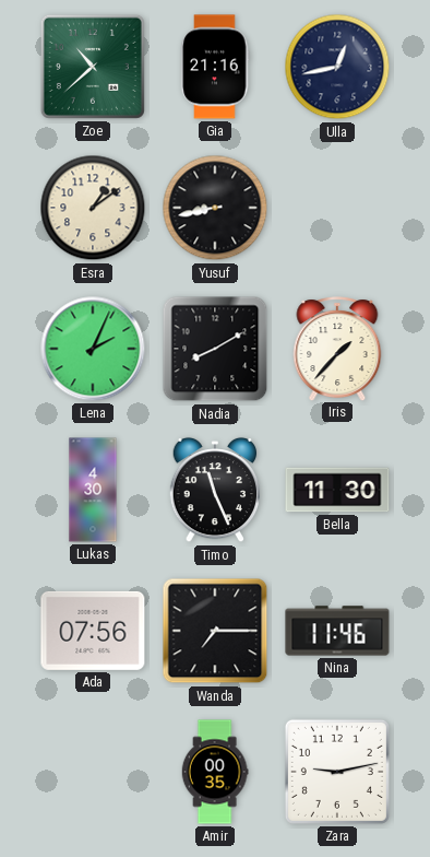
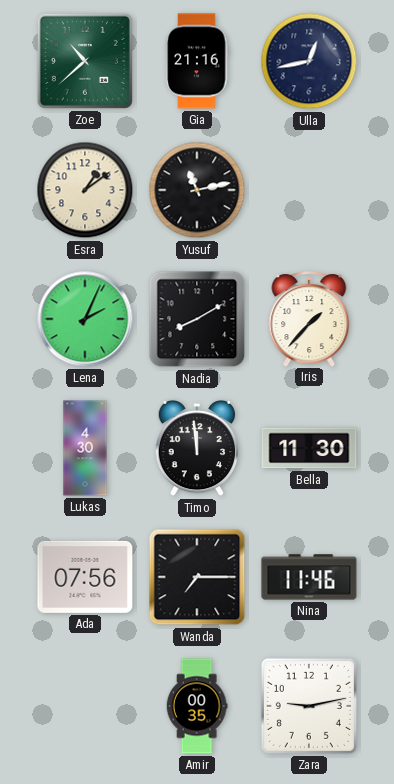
Yusuf: 8:43 -> 11:13 (197, 190)
Timo: 11:26 -> 11:59 (196, 448)
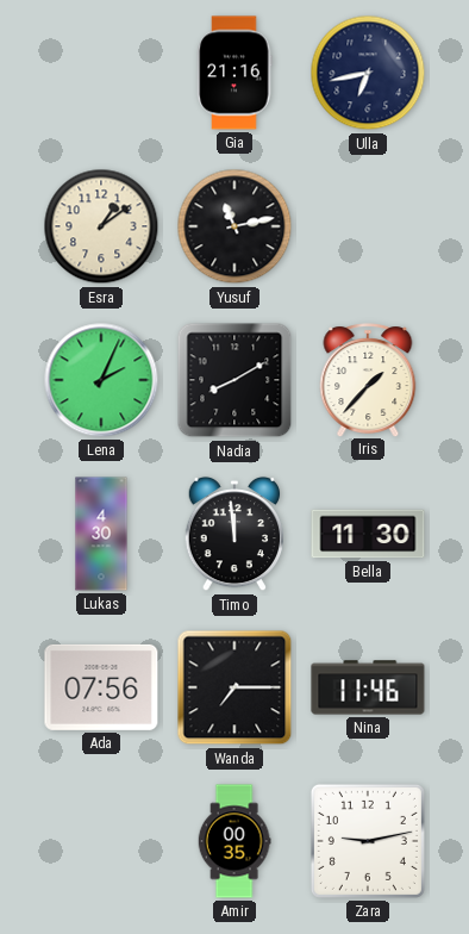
Zoe: 10:38 -> none (85, 61)
Ulla: 12:43 -> 6:43 (368, 73)
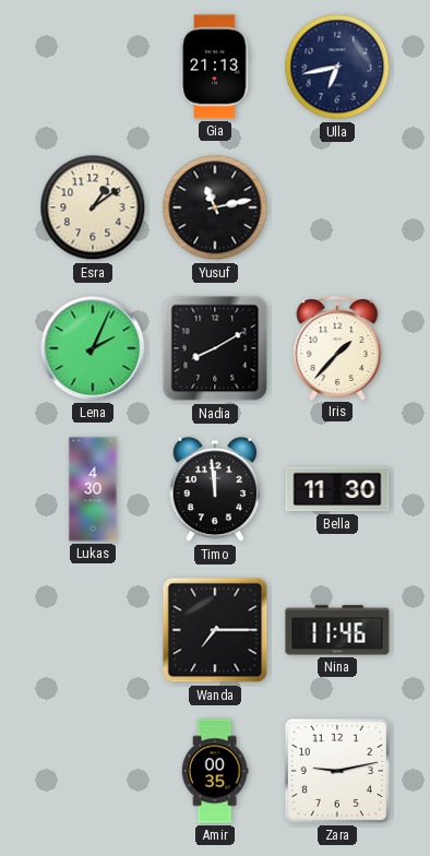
Gia: 21:16 -> 21:13 (215, 67)
Ada: 07:56 -> none (101, 687)
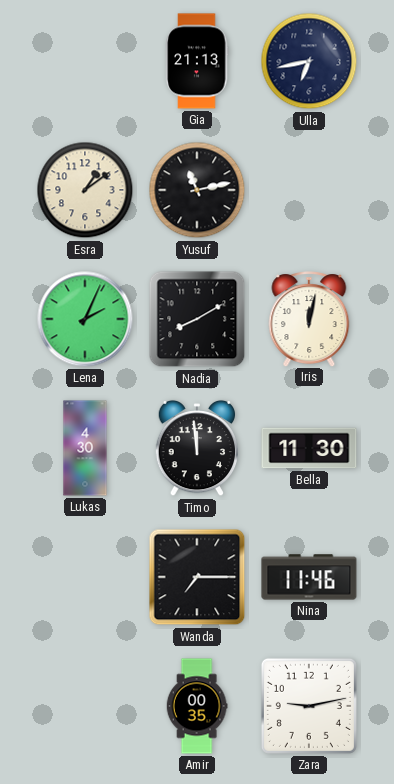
Iris: 1:37 -> 12:02 (309, 319)
